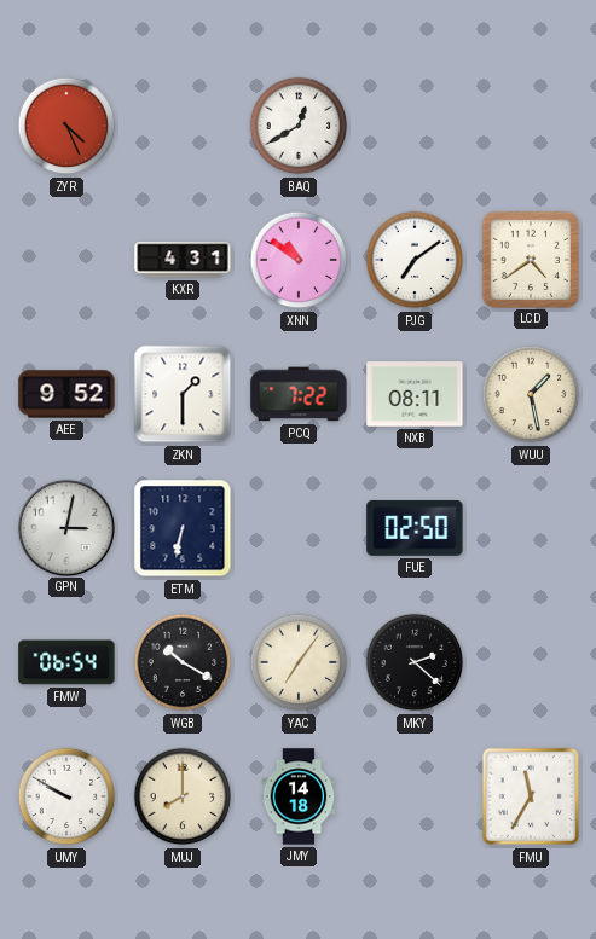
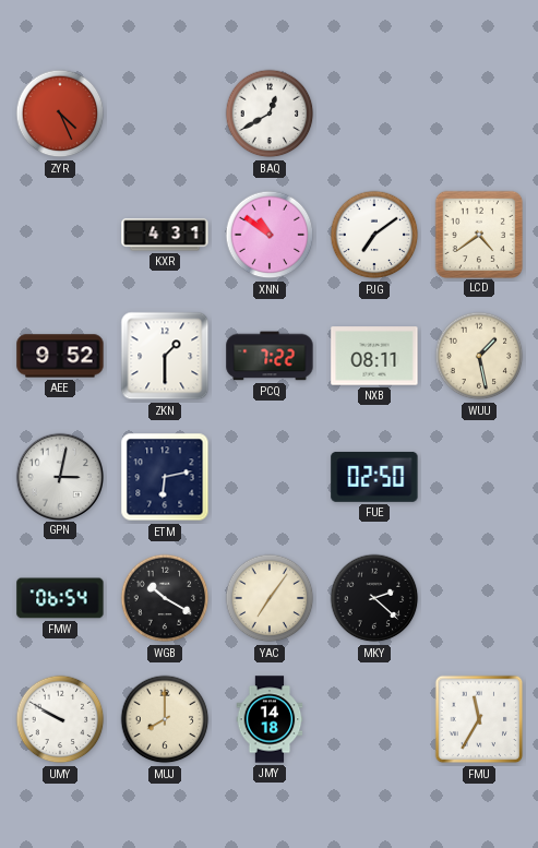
ETM: 6:32 -> 6:13 (165, 477)
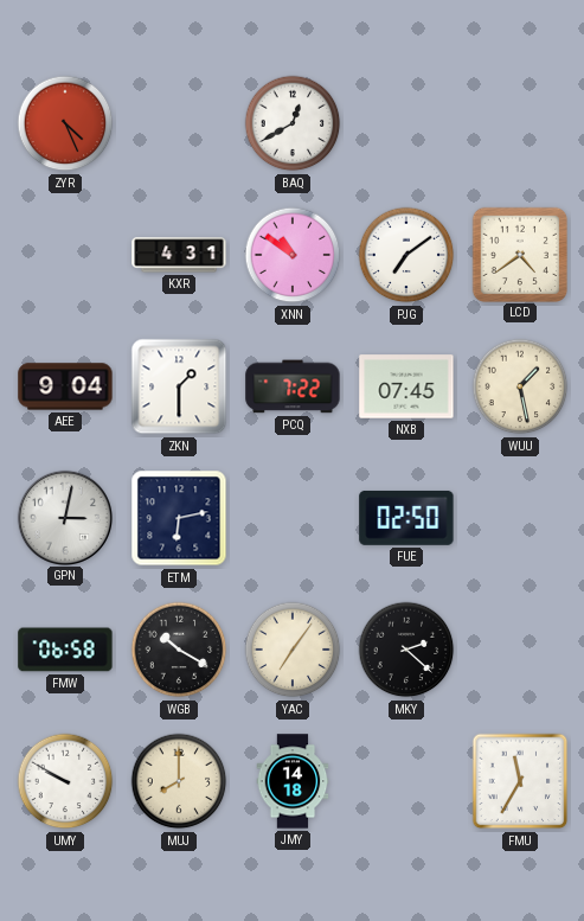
AEE: 9:52 -> 9:04 (65, 386)
NXB: 08:11 -> 07:45 (406, 386)
FMW: 06:54 -> 06:58 (65, 650)
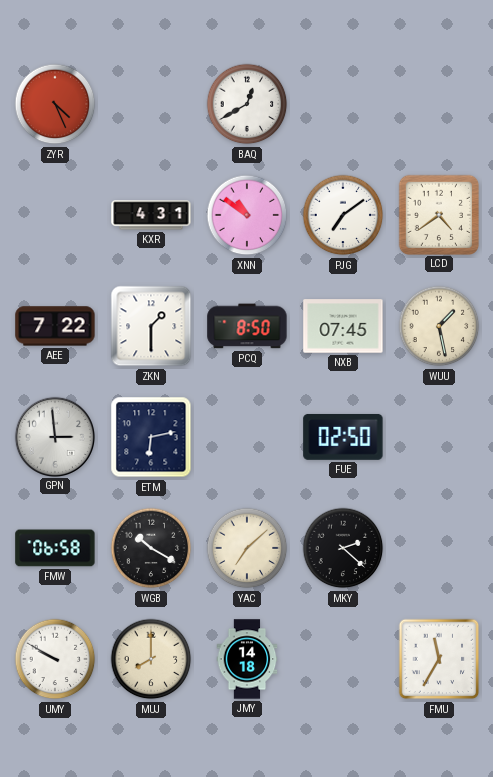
AEE: 9:04 -> 7:22 (55, 326)
PCQ: 7:22 -> 8:50 (247, 326)
GPN: 3:02 -> 2:59 (54, 436)
YAC: 7:06 -> 7:08 (247, 548)
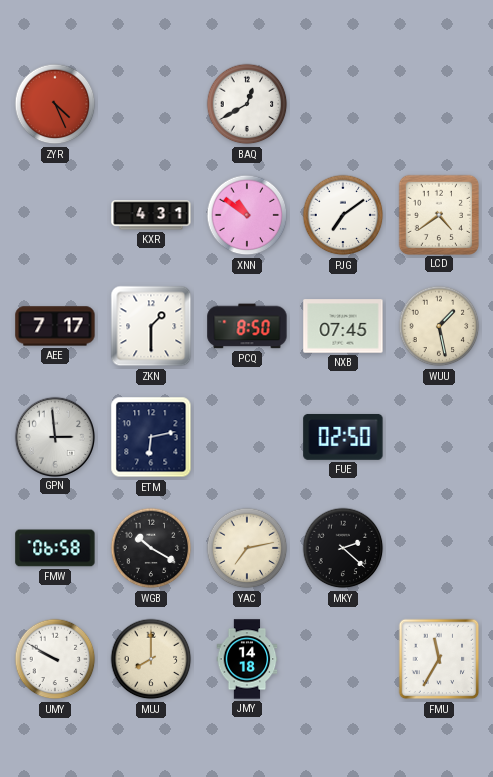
AEE: 7:22 -> 7:17 (55, 326)
YAC: 7:08 -> 7:13 (247, 548)
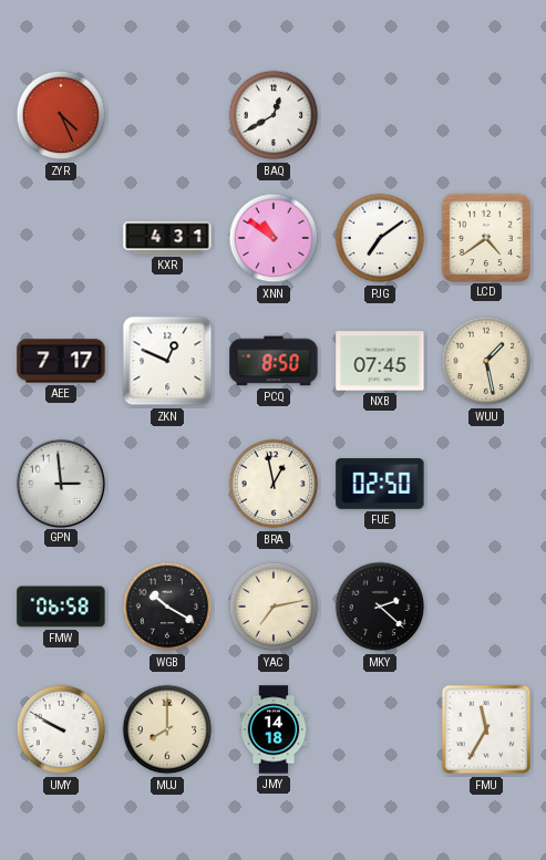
ZKN: 1:30 -> 12:49 (167, 361)
ETM: 6:13 -> none (151, 437)
BRA: none -> 12:58 (274, 484)
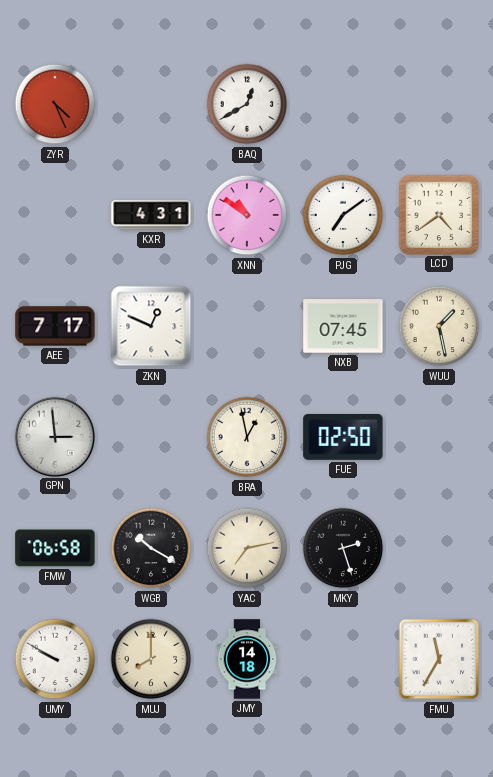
PCQ: 8:50 -> none (274, 361)
MKY: 2:22 -> 2:27 (343, 548)
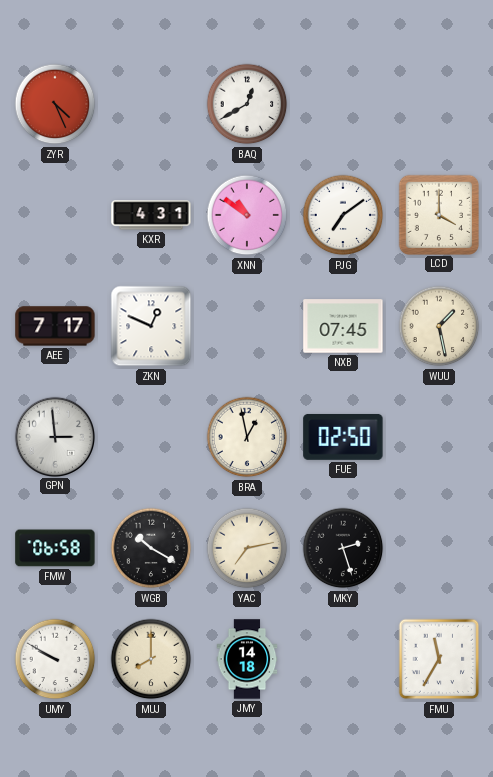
LCD: 4:39 -> 4:00 (438, 214)
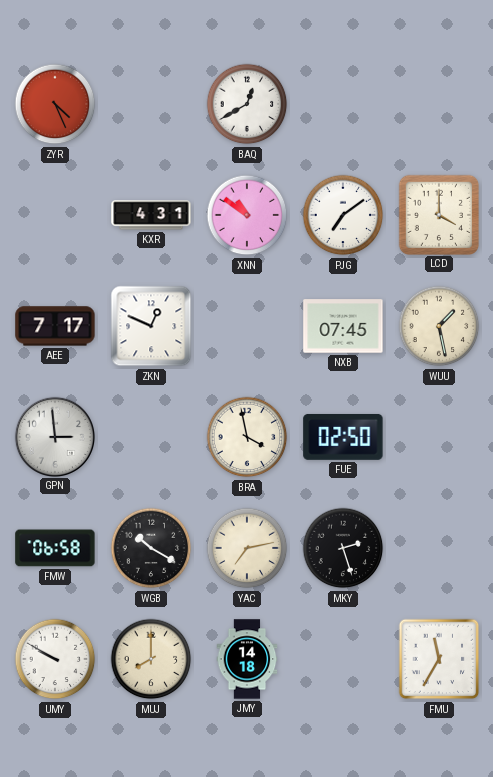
BRA: 12:58 -> 3:58 (247, 437)
